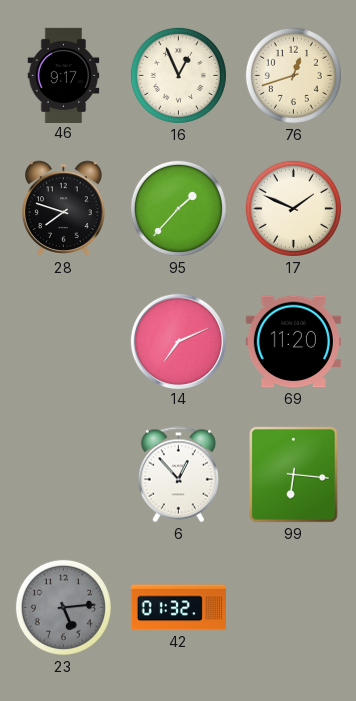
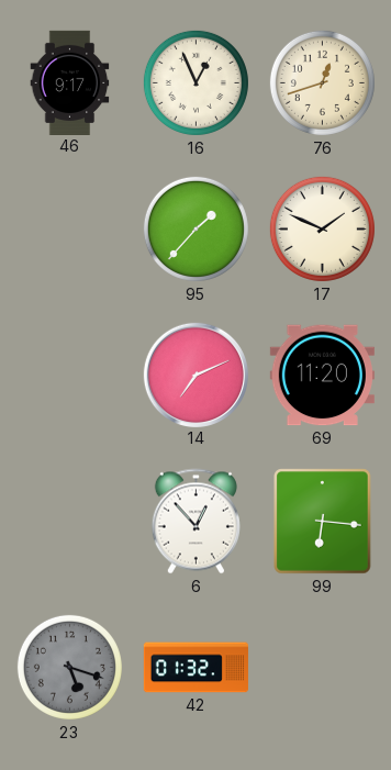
28: 7:48 -> none (64, 209)
23: 5:14 -> 5:18 (69, 667)
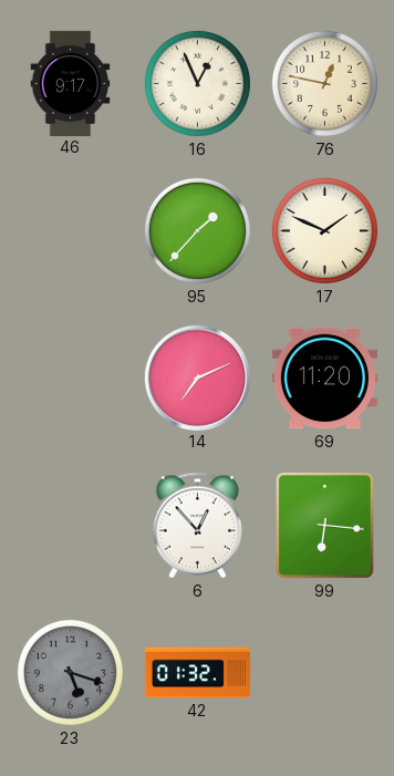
76: 12:42 -> 12:47 (324, 83)
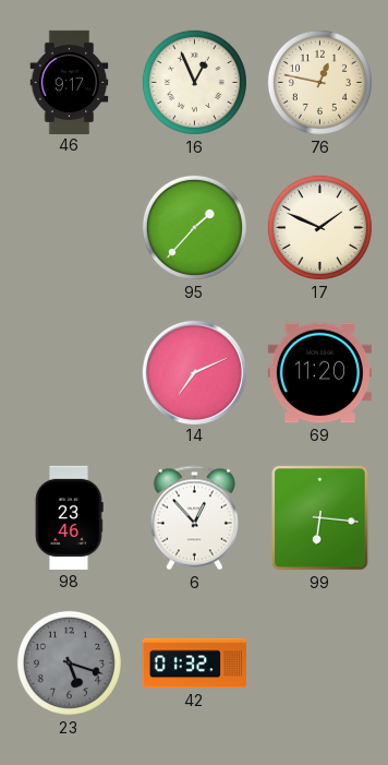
98: none -> 23:46 (70, 517)
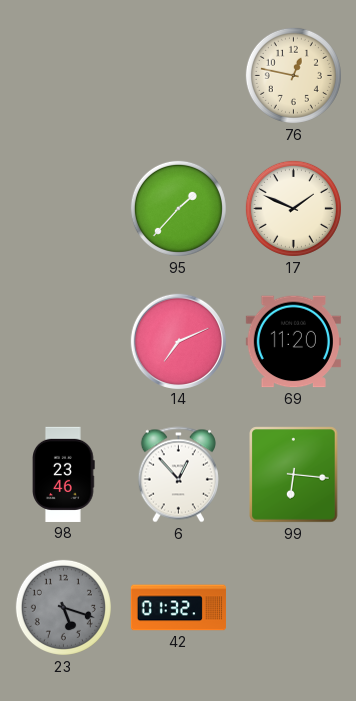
46: 9:17 -> none (70, 82)
16: 12:56 -> none (194, 82)
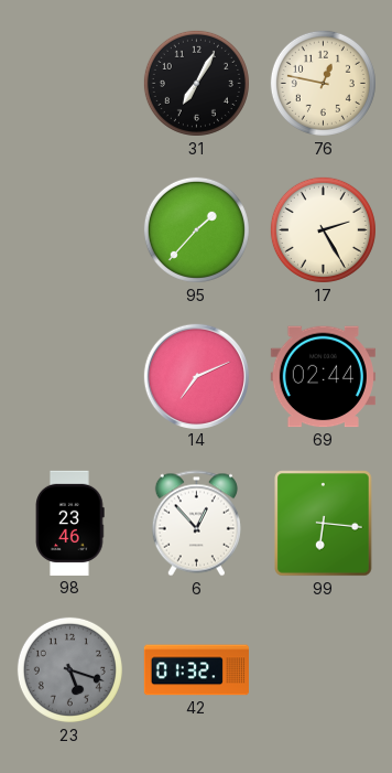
31: none -> 7:05 (196, 83)
17: 1:49 -> 2:25 (323, 229)
69: 11:20 -> 02:44 (323, 377)
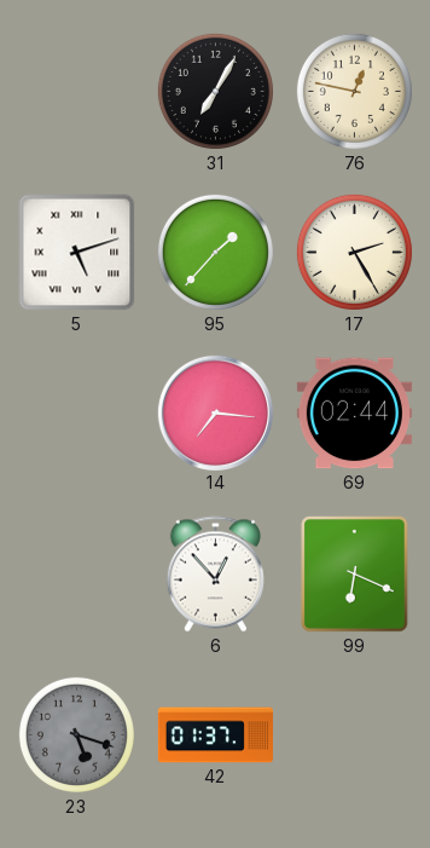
5: none -> 5:12 (77, 253)
14: 7:11 -> 7:16 (215, 413)
98: 23:46 -> none (70, 523)
99: 6:16 -> 6:19 (355, 575)
42: 01:32 -> 01:37 (215, 735)
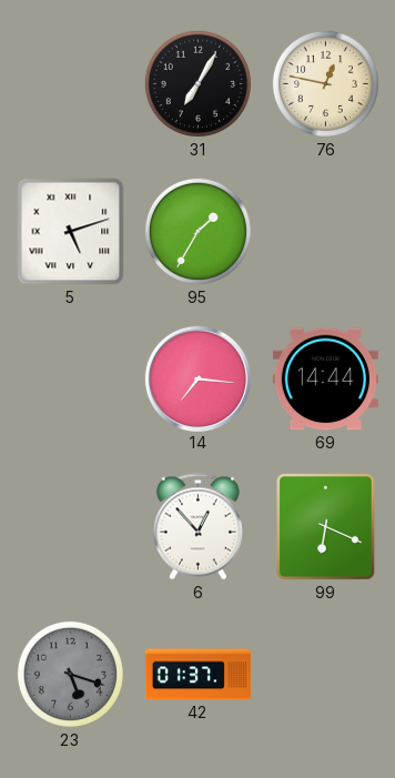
95: 1:37 -> 1:35 (197, 231)
17: 2:25 -> none (354, 252)
69: 02:44 -> 14:44 (325, 380)
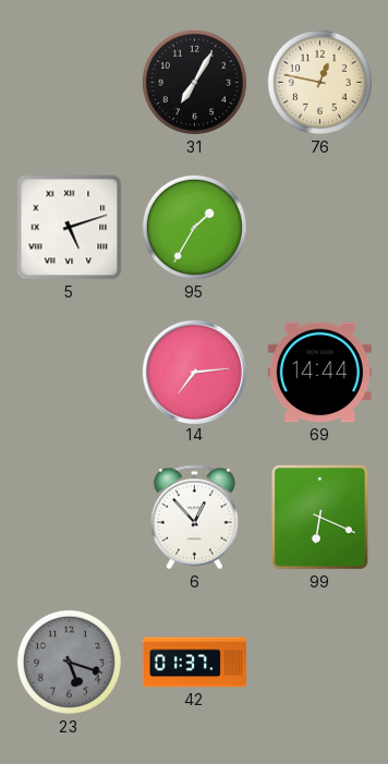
14: 7:16 -> 7:14 (194, 372)
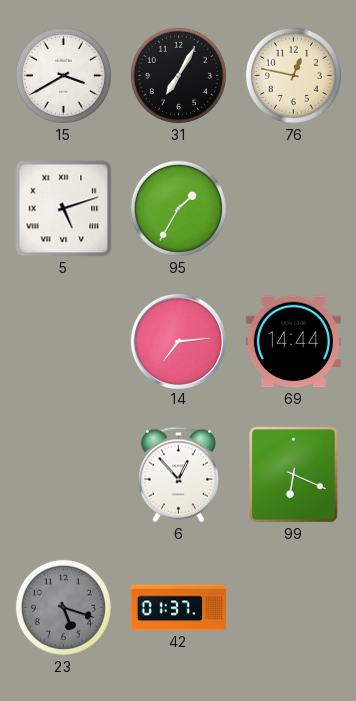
15: none -> 3:40 (63, 75)
